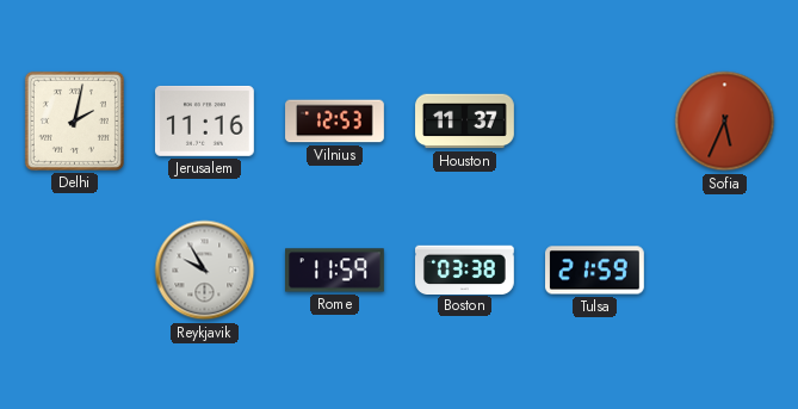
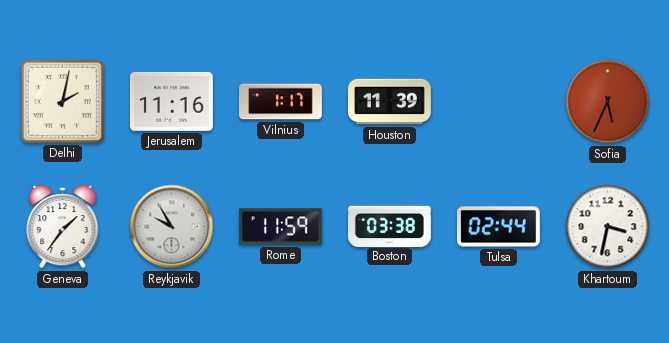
Vilnius: 12:53 -> 1:17 (281, 102)
Houston: 11:37 -> 11:39 (390, 102)
Geneva: none -> 1:36 (63, 227)
Tulsa: 21:59 -> 02:44 (499, 227)
Khartoum: none -> 3:32 (608, 227)
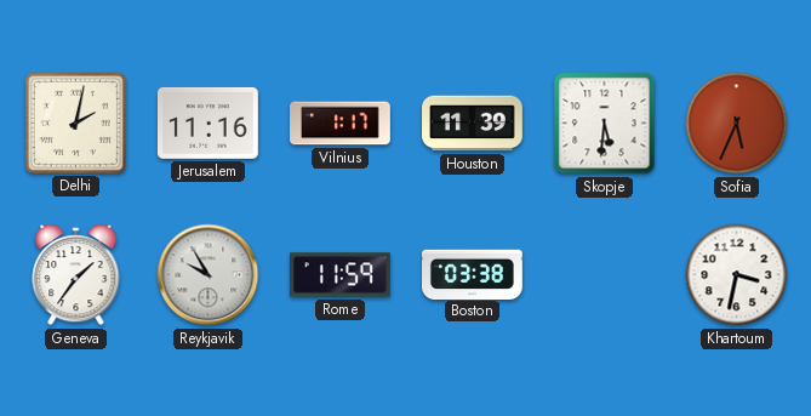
Skopje: none -> 5:31 (605, 124)
Tulsa: 02:44 -> none (499, 227)
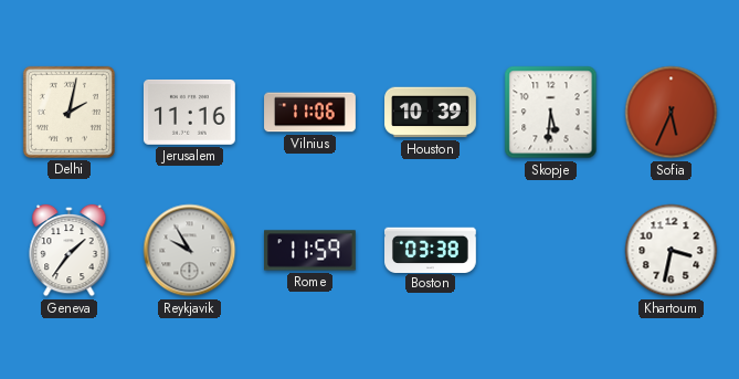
Vilnius: 1:17 -> 11:06 (310, 113)
Houston: 11:39 -> 10:39 (431, 113)
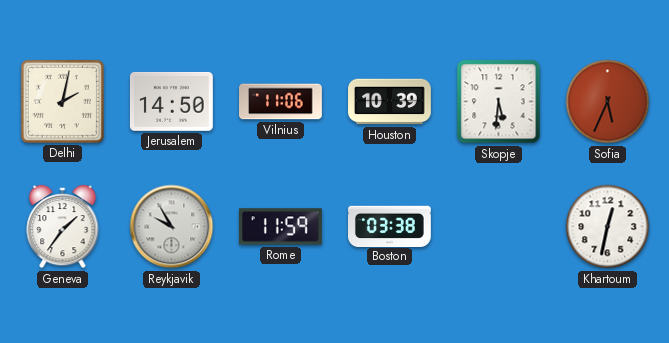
Jerusalem: 11:16 -> 14:50 (172, 101)
Khartoum: 3:32 -> 12:32 (608, 227)
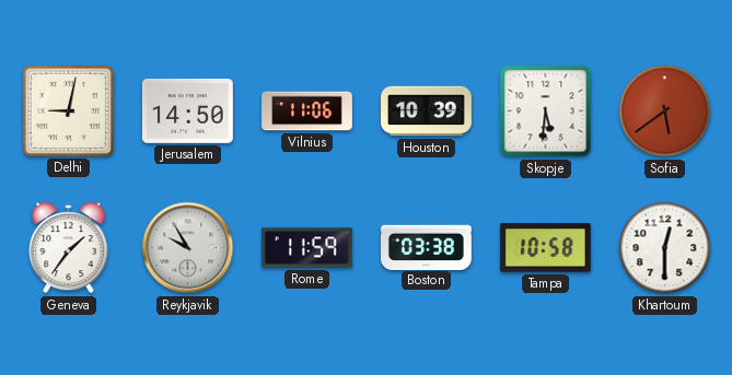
Delhi: 2:02 -> 9:02 (68, 110)
Sofia: 5:34 -> 5:39 (665, 112)
Tampa: none -> 10:58 (545, 248)
Khartoum: 12:32 -> 12:30 (665, 248)
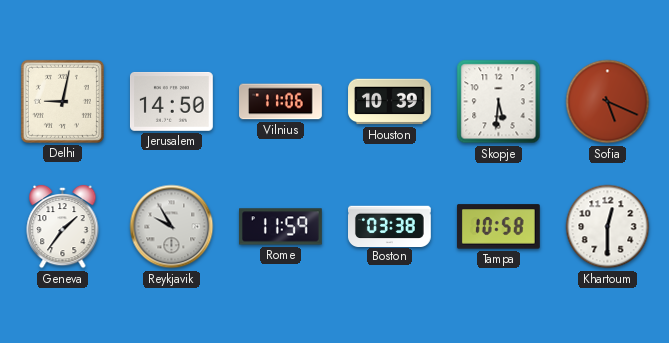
Sofia: 5:39 -> 5:19 (608, 102)
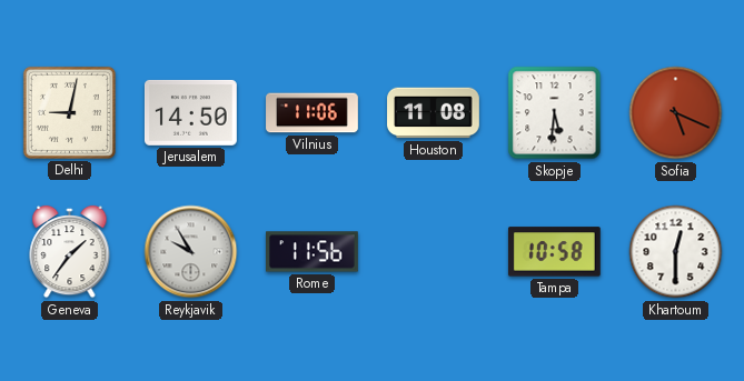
Houston: 10:39 -> 11:08 (434, 113)
Rome: 11:59 -> 11:56 (313, 252)
Boston: 03:38 -> none (390, 226)
